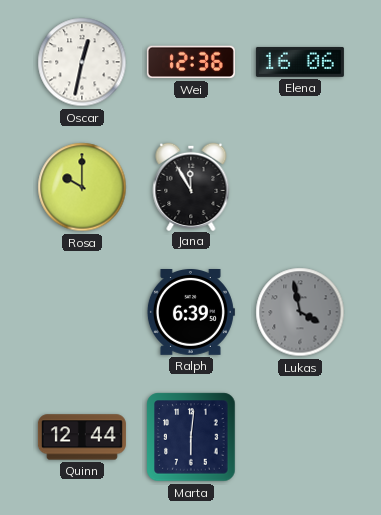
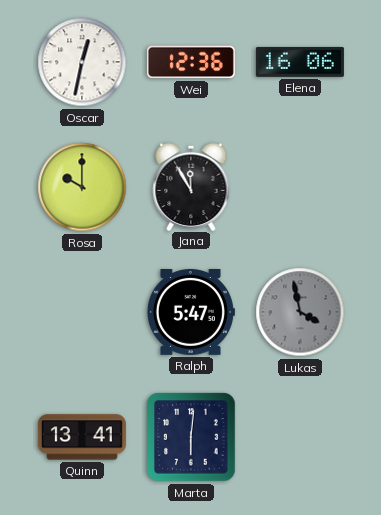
Ralph: 6:39 -> 5:47 (190, 313)
Quinn: 12:44 -> 13:41 (82, 437)
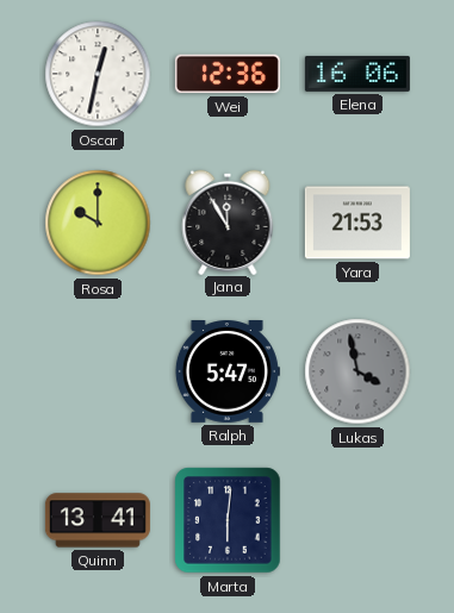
Yara: none -> 21:53 (357, 223)
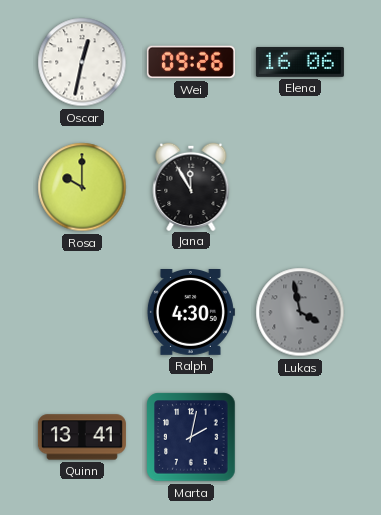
Wei: 12:36 -> 09:26 (191, 62)
Yara: 21:53 -> none (357, 223)
Ralph: 5:47 -> 4:30 (190, 313)
Marta: 6:01 -> 2:02 (191, 437)
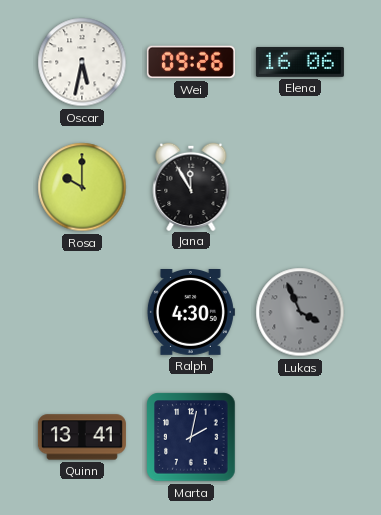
Oscar: 12:32 -> 5:32 (82, 62)
Lukas: 3:58 -> 3:56 (300, 312)
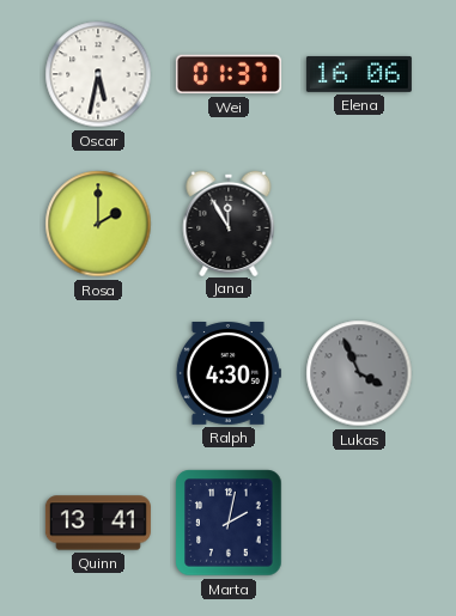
Wei: 09:26 -> 01:37 (229, 74)
Rosa: 10:00 -> 2:00 (98, 224)
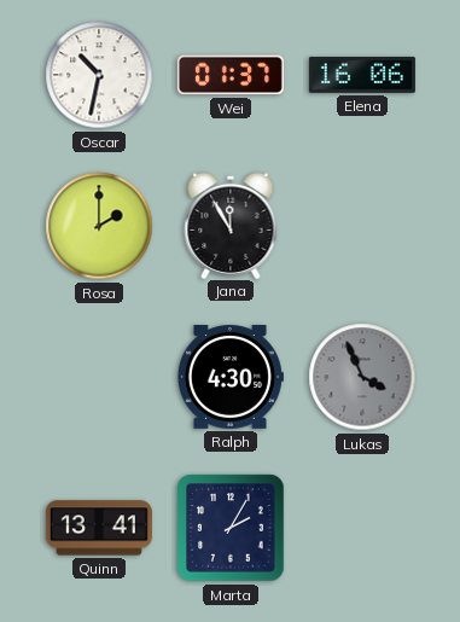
Oscar: 5:32 -> 10:32 (99, 75)
Marta: 2:02 -> 2:05 (231, 528)
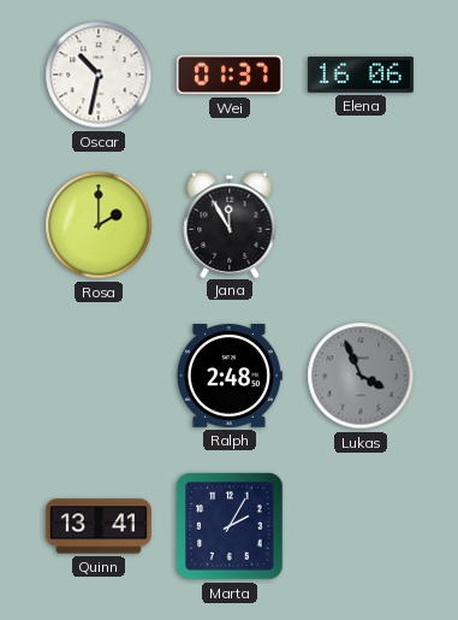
Ralph: 4:30 -> 2:48 (228, 377)
